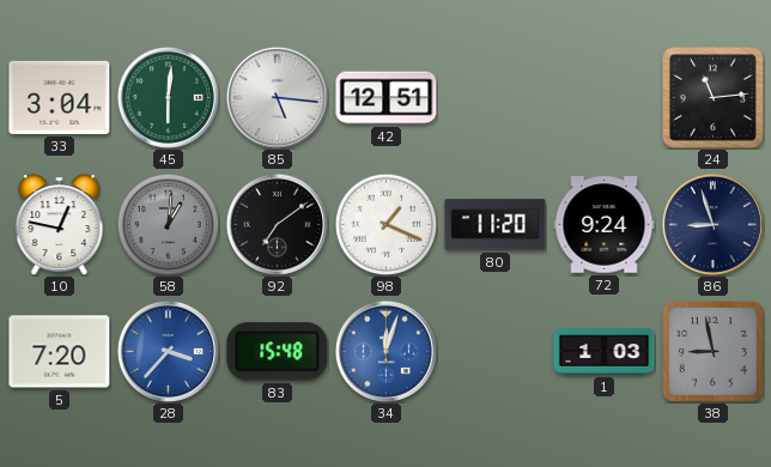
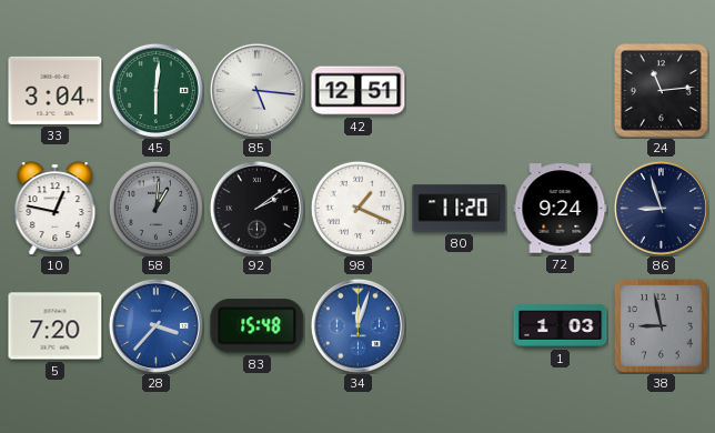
92: 7:09 -> 2:09 (256, 208)
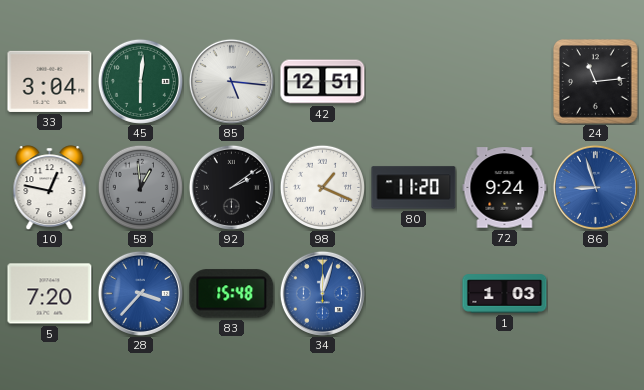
58: 1:01 -> 12:59 (140, 187)
86 dial: navy -> blue (595, 187)
38: 8:58 -> none (662, 326)
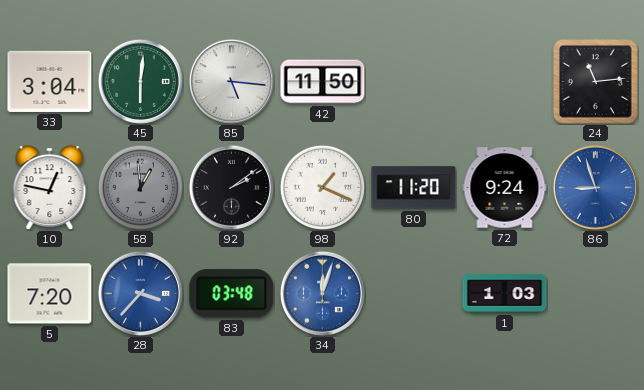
42: 12:51 -> 11:50 (323, 82)
83: 15:48 -> 03:48 (232, 294)
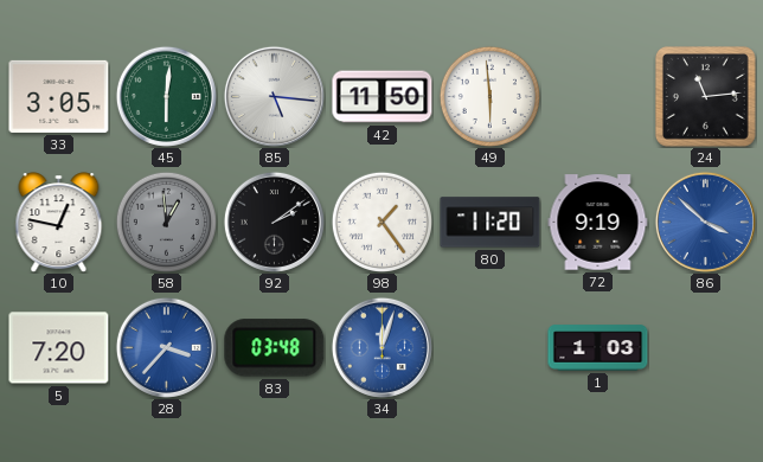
33: 3:04 -> 3:05 (59, 96)
49: none -> 5:59 (489, 96)
98: 1:19 -> 1:24 (381, 222)
72: 9:24 -> 9:19 (598, 223)
86: 8:57 -> 3:52 (705, 222)
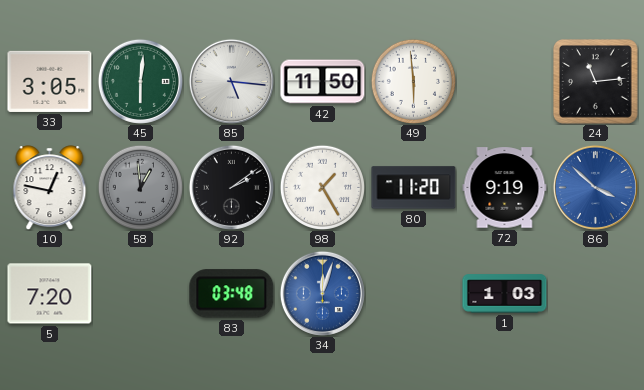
98: 1:24 -> 1:25 (322, 187)
28: 3:37 -> none (166, 347)
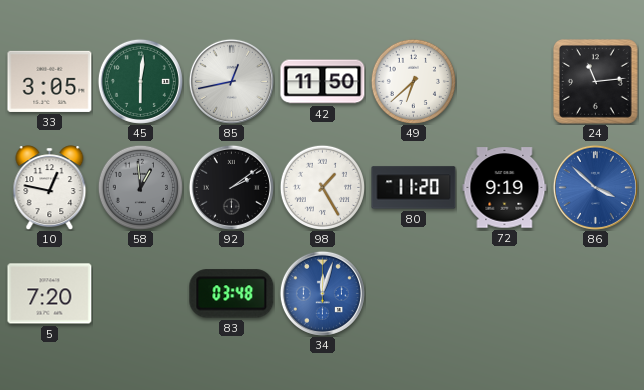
85: 5:16 -> 12:43 (231, 81)
49: 5:59 -> 6:38 (413, 81)
1: 1:03 -> none (505, 294)
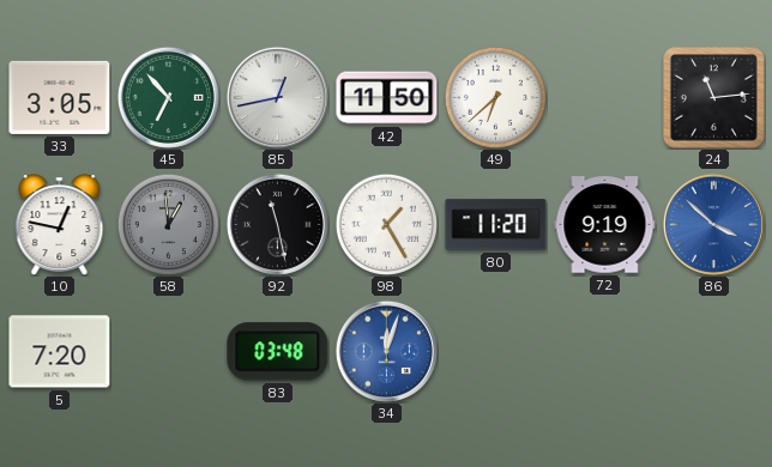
45: 6:01 -> 6:53 (168, 97)
92: 2:09 -> 11:28 (277, 224)
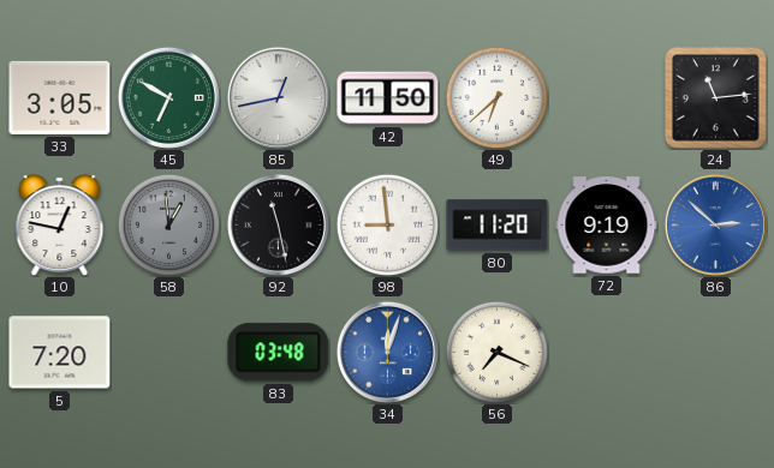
45: 6:53 -> 6:50 (168, 97)
98: 1:25 -> 8:59 (387, 224)
86: 3:52 -> 2:52 (715, 224)
56: none -> 7:19 (496, 352)
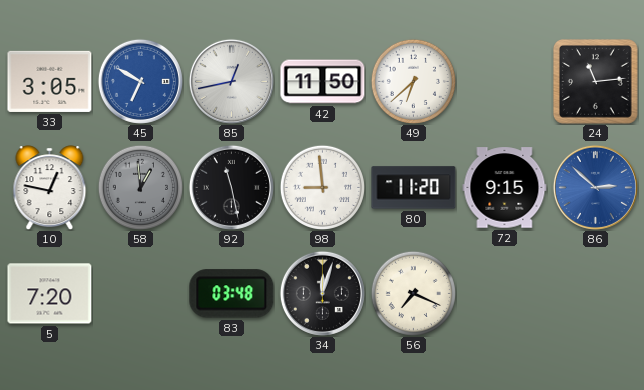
45 dial: green -> blue (140, 81)
72: 9:19 -> 9:15 (505, 188)
34 dial: blue -> black (322, 293)
